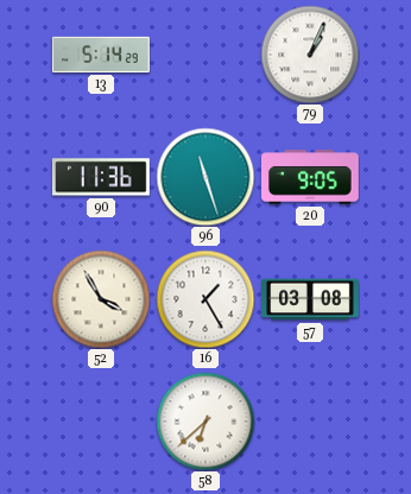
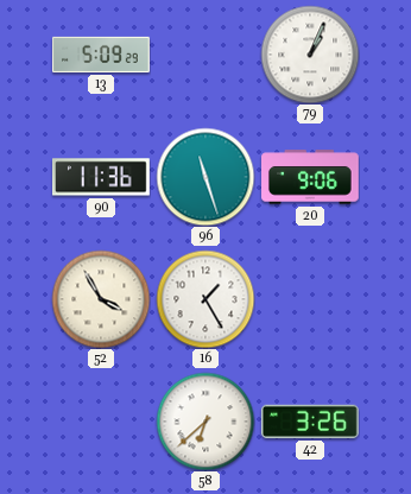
13: 5:14 -> 5:09 (102, 55)
20: 9:05 -> 9:06 (311, 177)
57: 03:08 -> none (311, 299)
42: none -> 3:26 (310, 422)
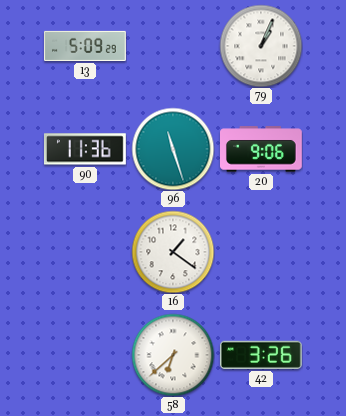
52: 3:55 -> none (101, 299)
16: 1:25 -> 1:21 (173, 252)
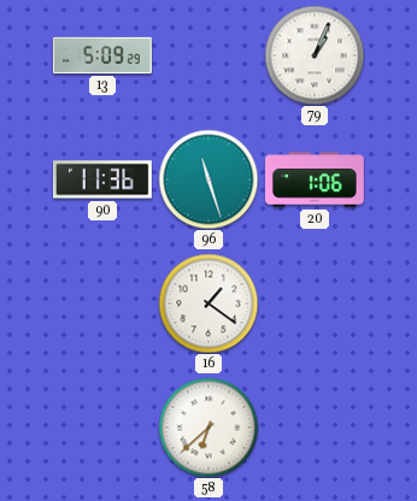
20: 9:06 -> 1:06 (316, 179)
42: 3:26 -> none (261, 355)
